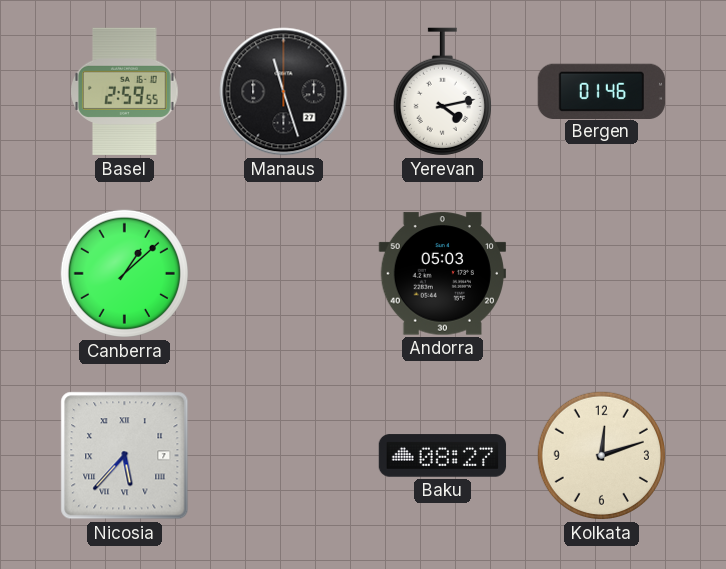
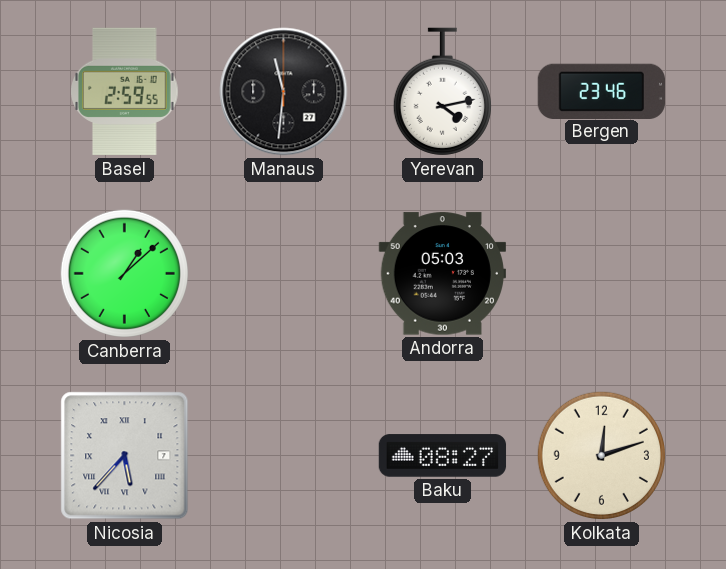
Manaus: 11:27 -> 11:31 (284, 92)
Bergen: 01:46 -> 23:46 (601, 91)
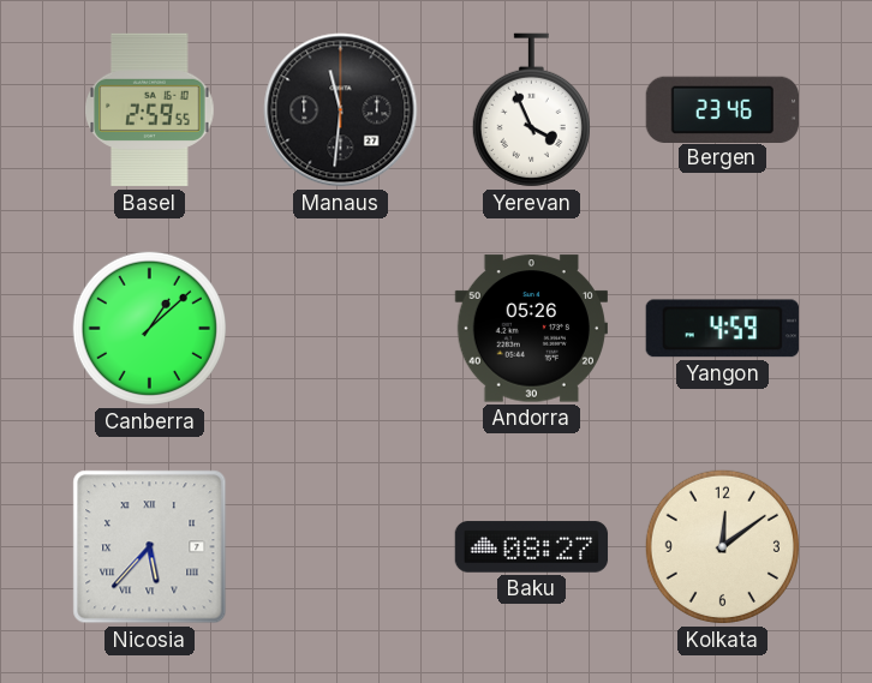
Yerevan: 4:13 -> 3:56 (531, 110)
Andorra: 05:03 -> 05:26 (531, 329)
Yangon: none -> 4:59 (722, 329)
Kolkata: 12:12 -> 12:09 (722, 546)
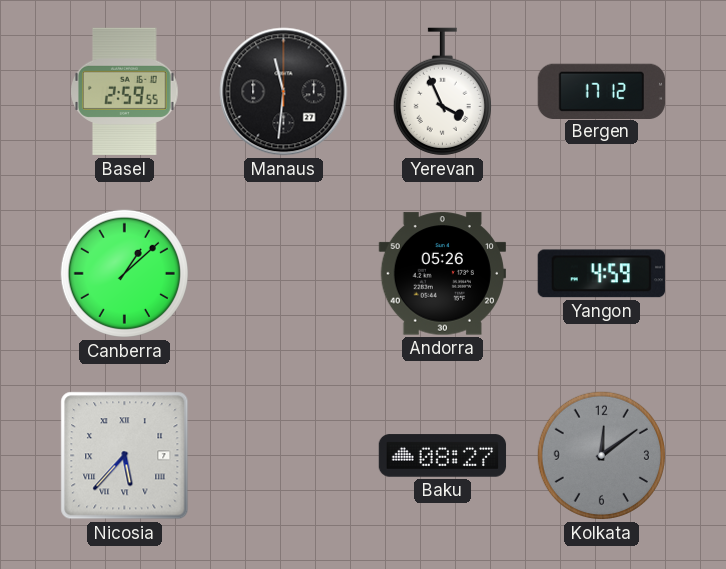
Bergen: 23:46 -> 17:12 (601, 91)
Kolkata dial: cream -> grey (601, 455)
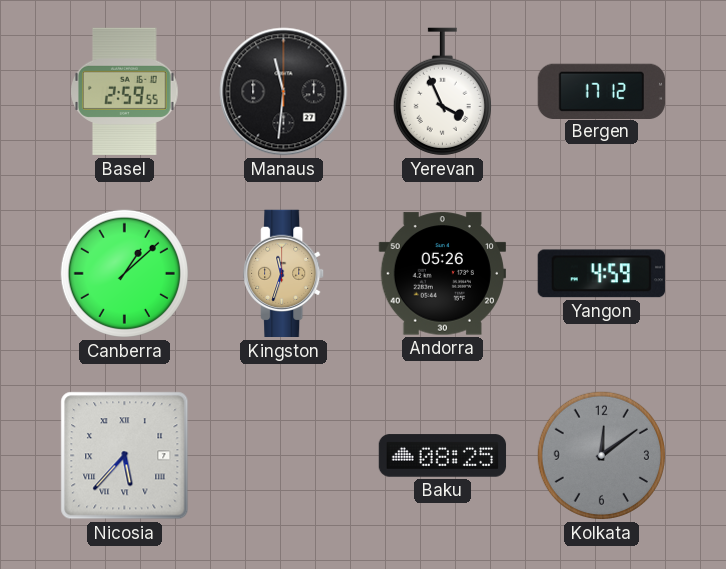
Kingston: none -> 11:33 (284, 274)
Baku: 08:27 -> 08:25 (443, 456)
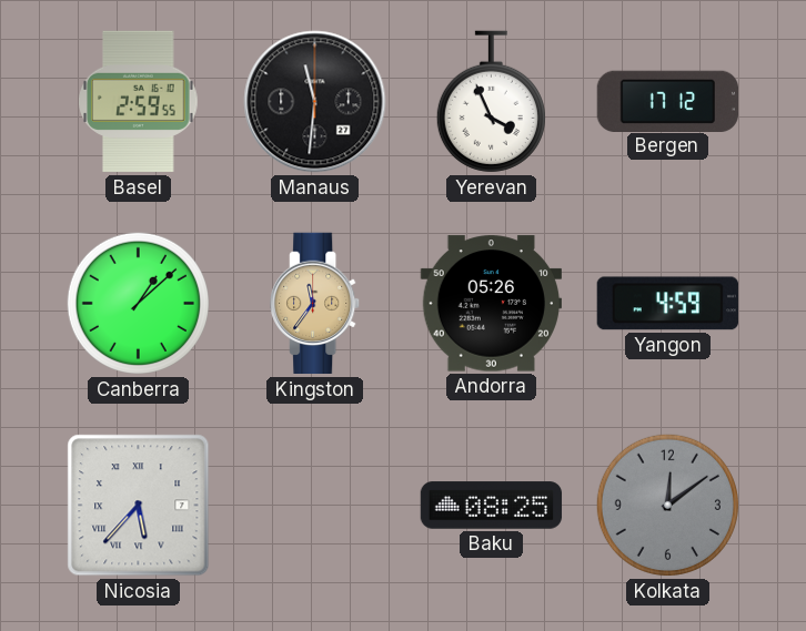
Kingston: 11:33 -> 11:36 (315, 304)
